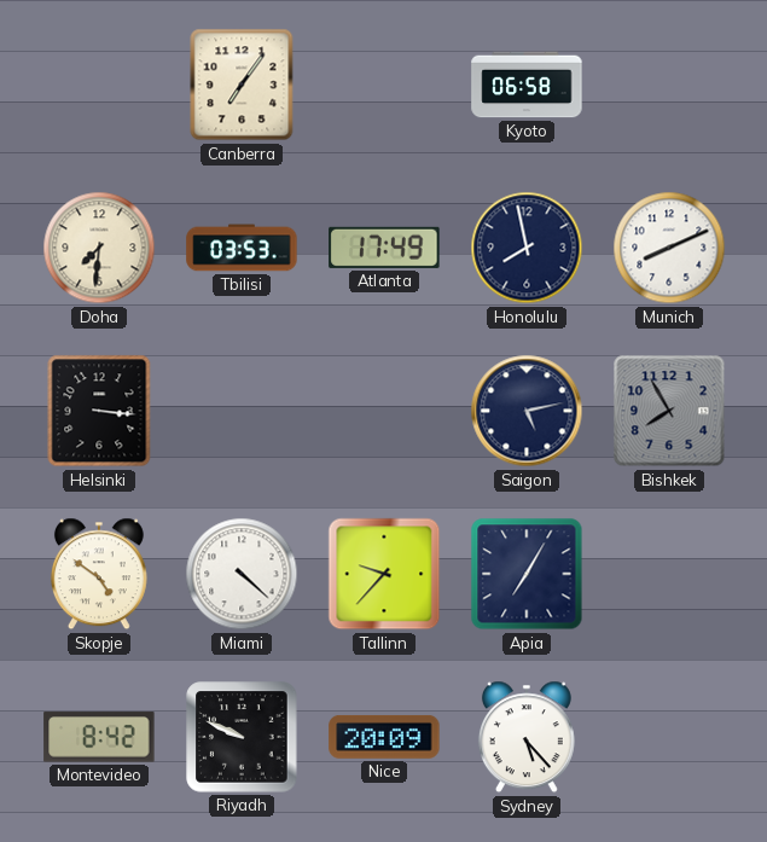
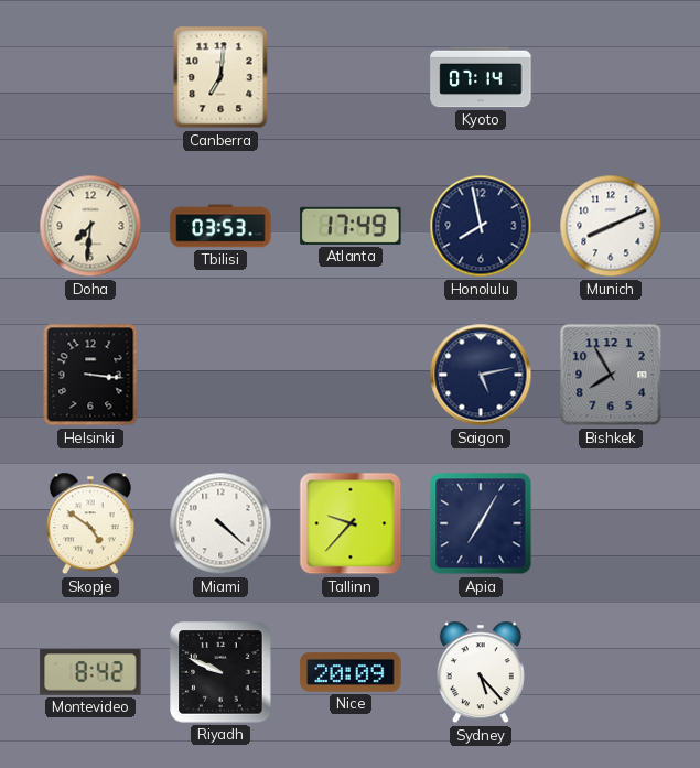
Canberra: 7:06 -> 7:01 (220, 77)
Kyoto: 06:58 -> 07:14 (481, 77)
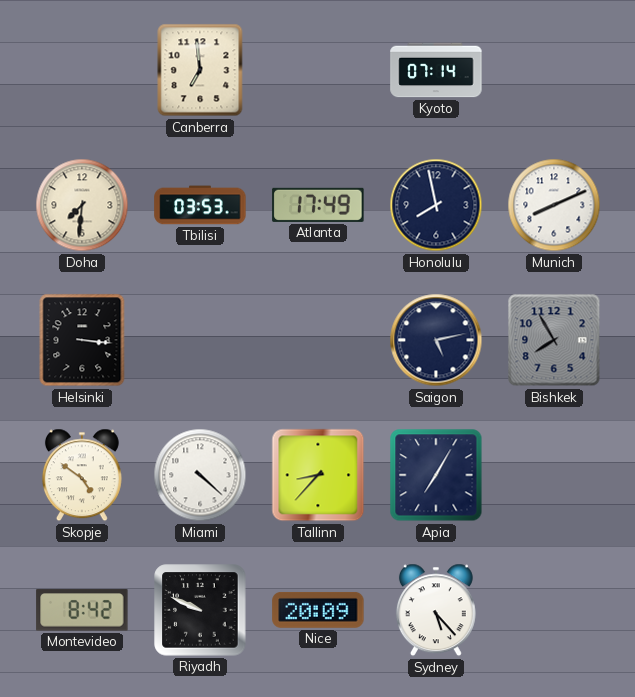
Canberra: 7:01 -> 6:59 (200, 70)
Tallinn: 9:37 -> 8:37 (318, 475)
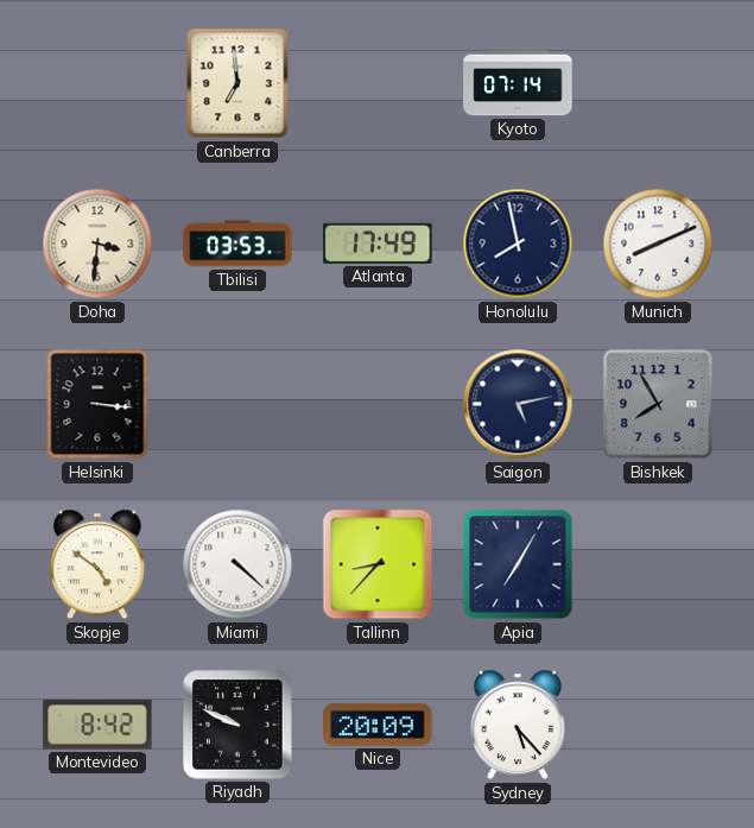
Doha: 7:31 -> 3:31 (97, 244)
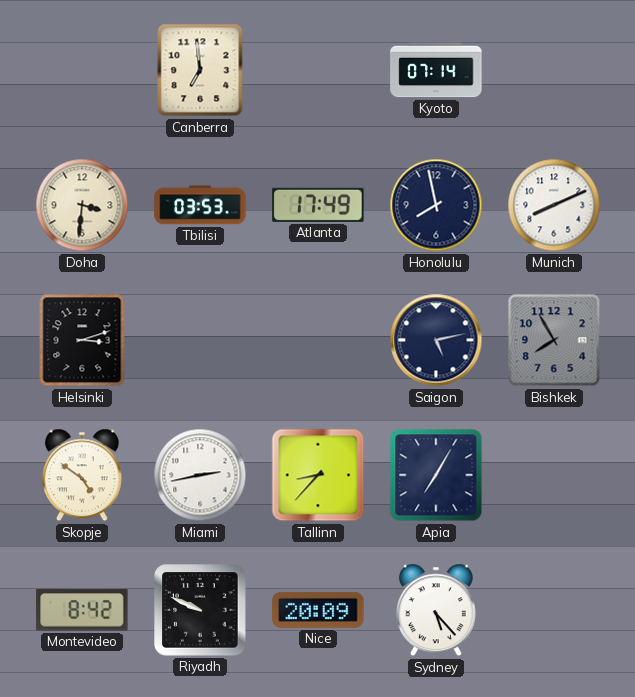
Helsinki: 3:16 -> 3:12 (82, 340)
Miami: 4:22 -> 2:43 (200, 475)
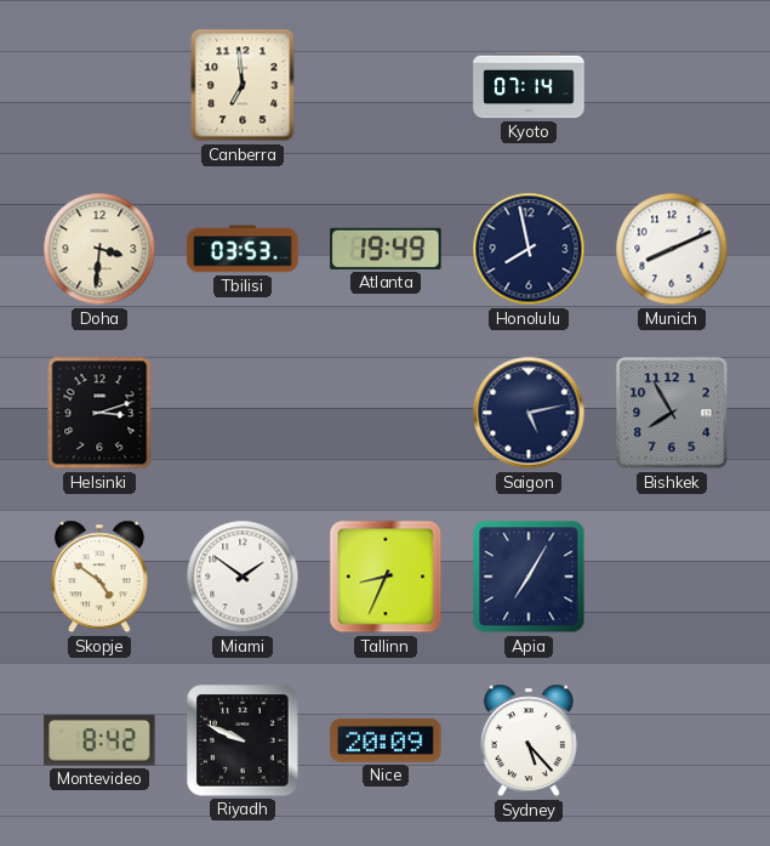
Atlanta: 17:49 -> 19:49 (386, 249)
Miami: 2:43 -> 1:51 (243, 577)
Tallinn: 8:37 -> 8:34 (386, 577)
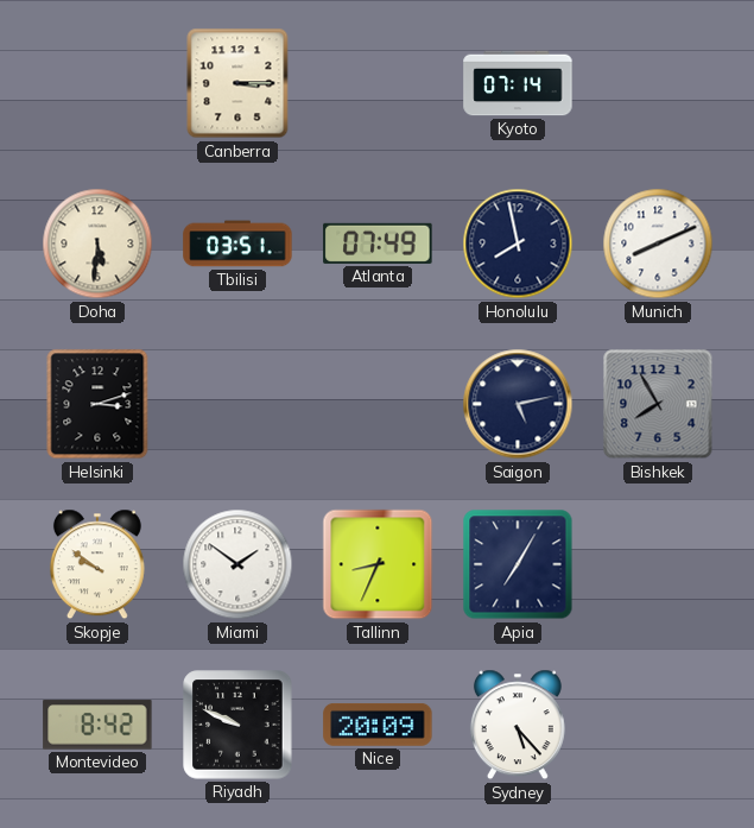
Canberra: 6:59 -> 3:15 (237, 83)
Doha: 3:31 -> 5:31 (97, 244)
Tbilisi: 03:53 -> 03:51 (237, 244)
Atlanta: 19:49 -> 07:49 (378, 244)
Skopje: 4:51 -> 9:51 (97, 564)
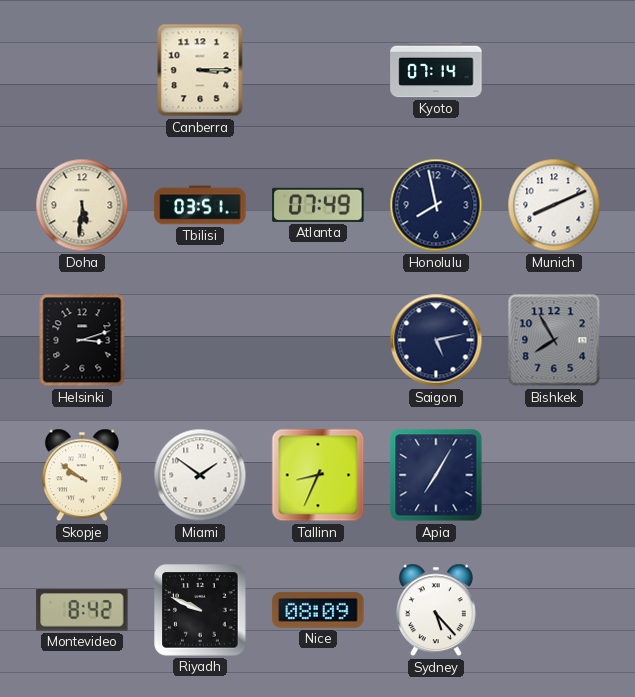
Nice: 20:09 -> 08:09 (318, 610)
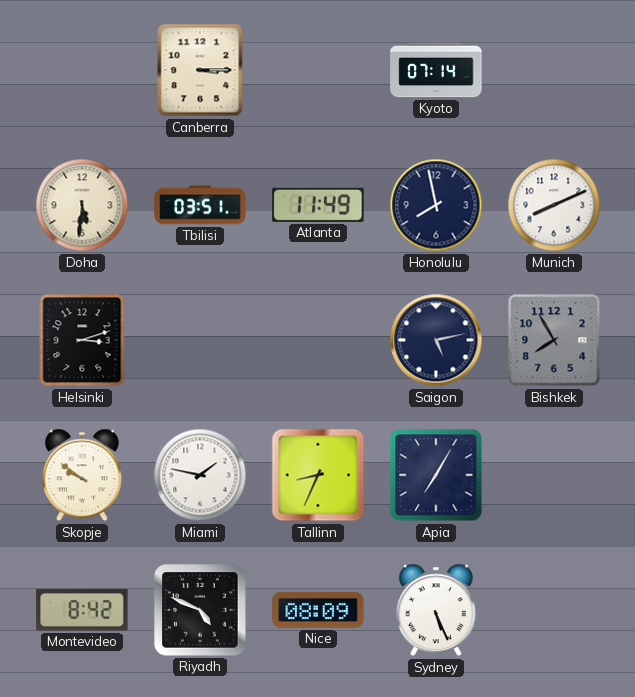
Atlanta: 07:49 -> 11:49 (318, 205)
Miami: 1:51 -> 1:47 (200, 475)
Riyadh: 9:49 -> 4:49 (200, 610)
Sydney: 5:23 -> 5:26 (436, 610)
